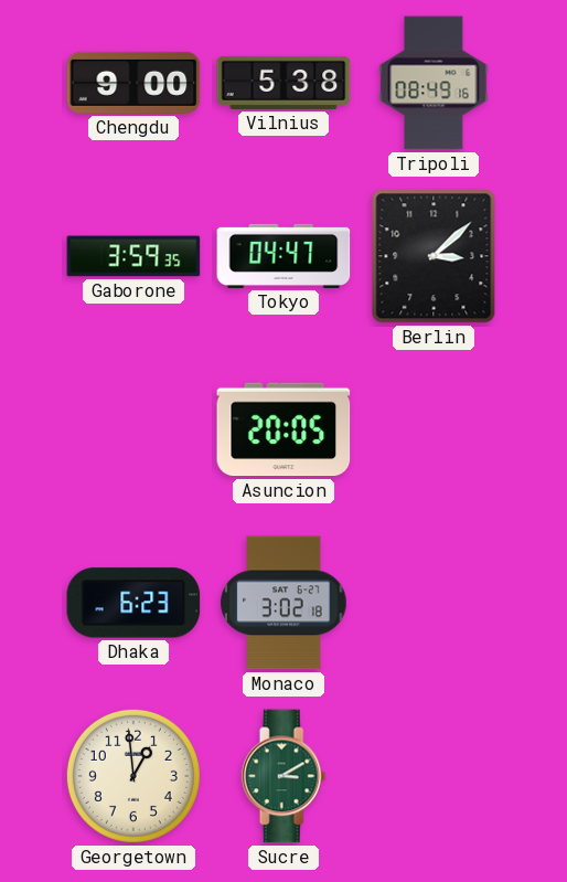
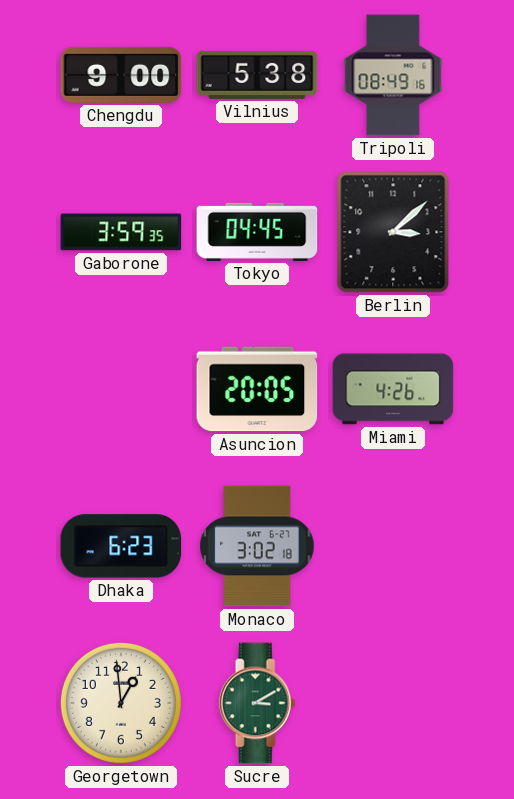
Tokyo: 04:47 -> 04:45 (257, 232)
Miami: none -> 4:26 (393, 389)
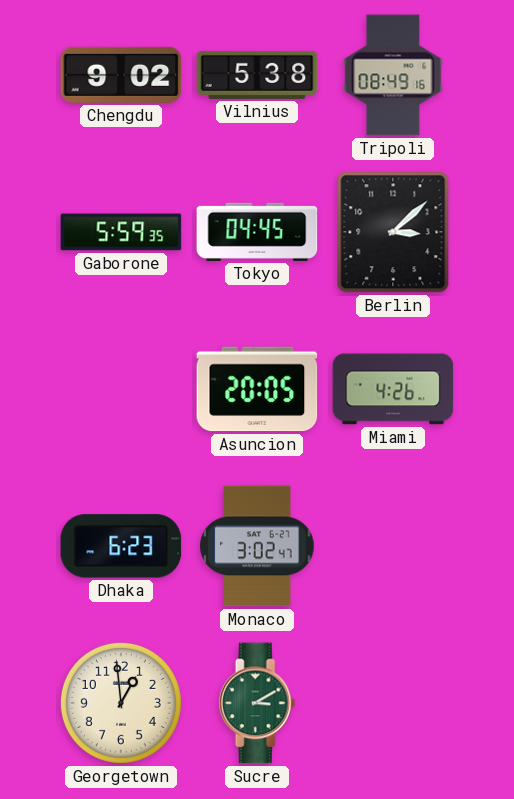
Chengdu: 9:00 -> 9:02 (121, 75)
Gaborone: 3:59 -> 5:59 (121, 232)
Monaco: 3:02:18 -> 3:02:47 (257, 546)
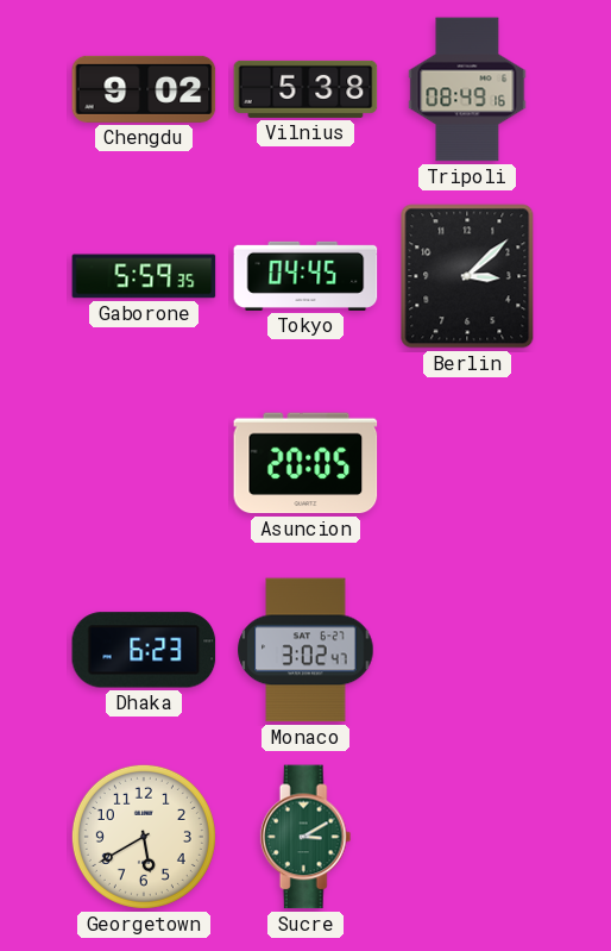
Miami: 4:26 -> none (393, 389)
Georgetown: 12:59 -> 5:40 (144, 837)
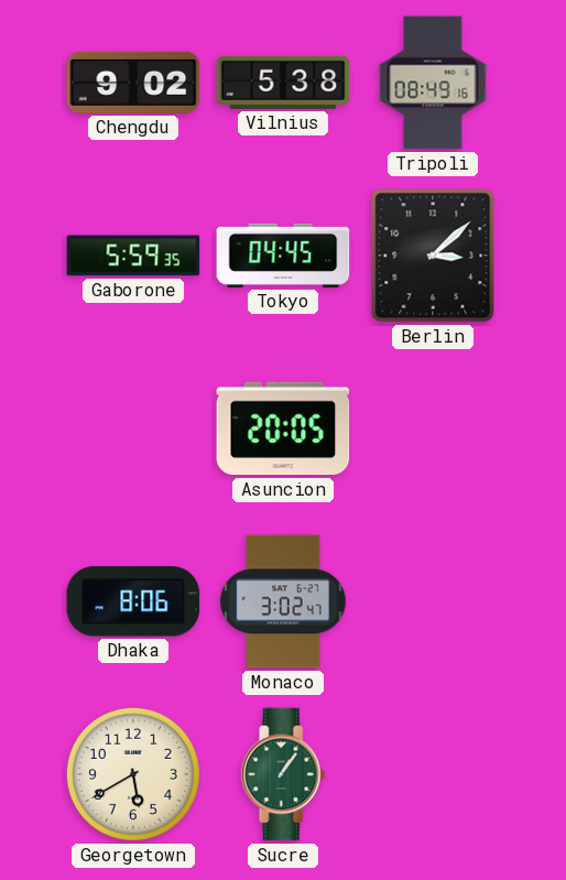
Dhaka: 6:23 -> 8:06 (133, 601)
Sucre: 3:10 -> 1:06 (283, 774)
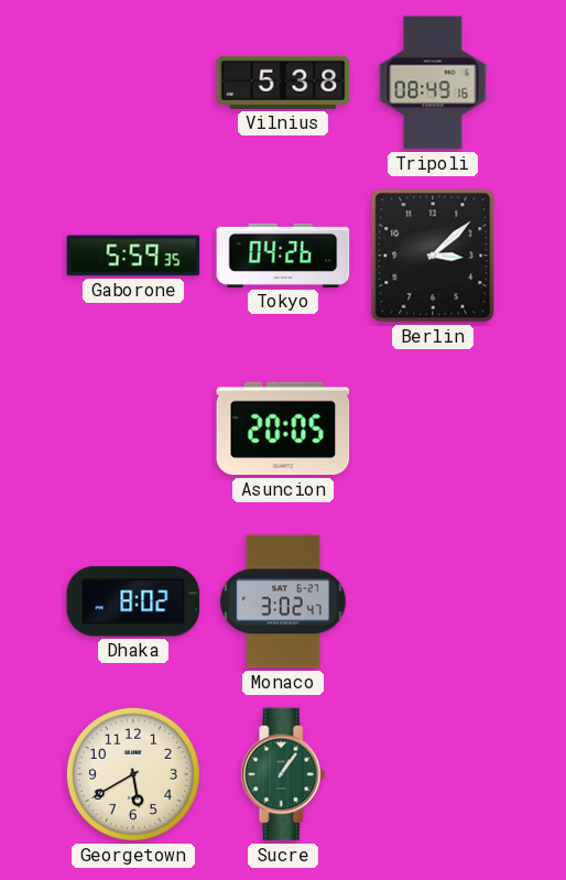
Chengdu: 9:02 -> none (133, 83)
Tokyo: 04:45 -> 04:26 (283, 256)
Dhaka: 8:06 -> 8:02 (133, 601)
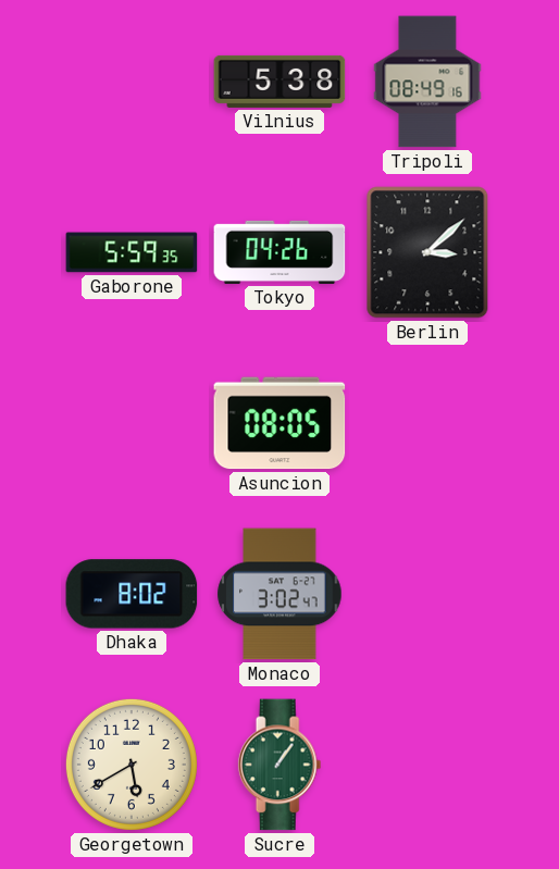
Asuncion: 20:05 -> 08:05 (279, 423)
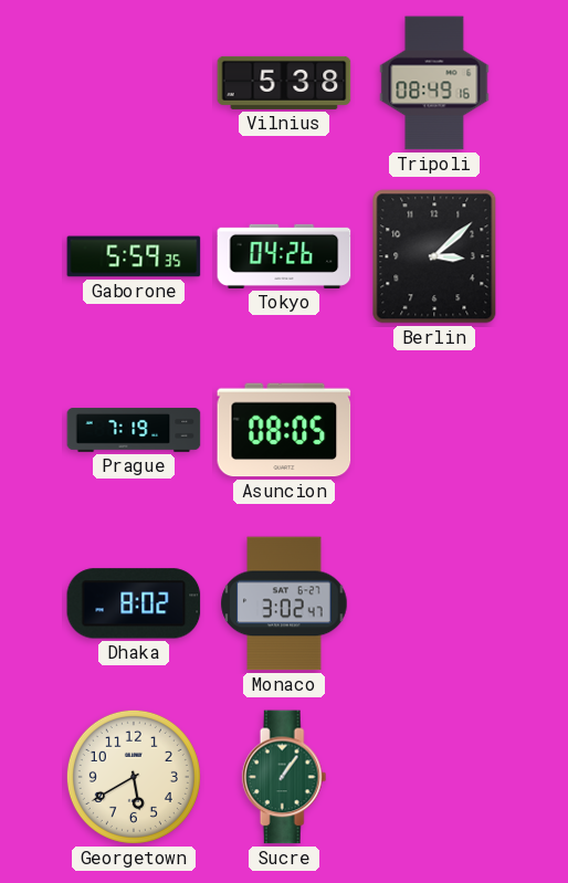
Prague: none -> 7:19 (134, 430)
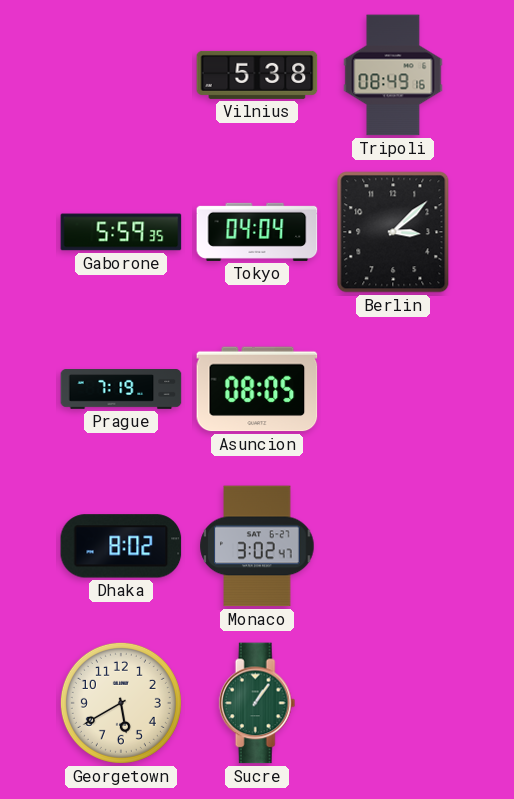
Tokyo: 04:26 -> 04:04 (257, 232)
